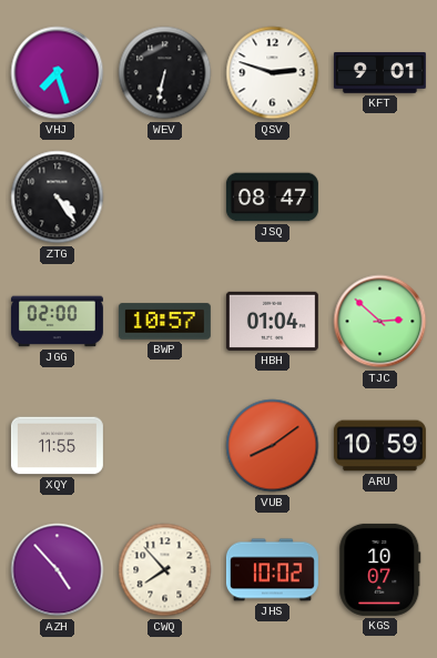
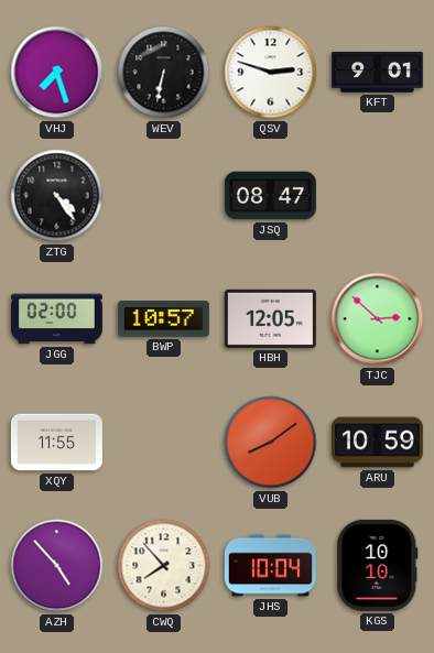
HBH: 01:04 -> 12:05 (270, 318)
JHS: 10:02 -> 10:04 (270, 566)
KGS: 10:07 -> 10:10 (378, 565)
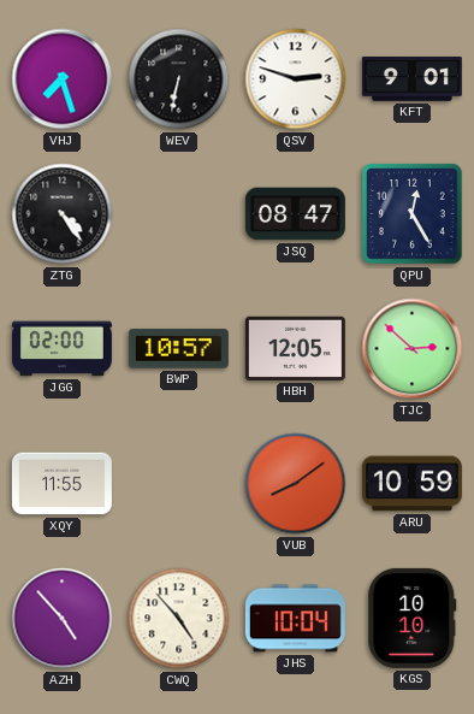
QPU: none -> 12:25 (413, 214)
CWQ: 7:53 -> 4:53 (179, 619)
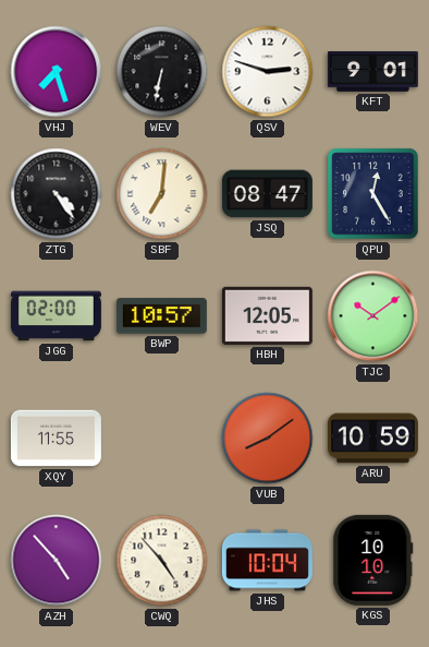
SBF: none -> 7:01 (162, 194)
TJC: 2:52 -> 10:09 (373, 316)
